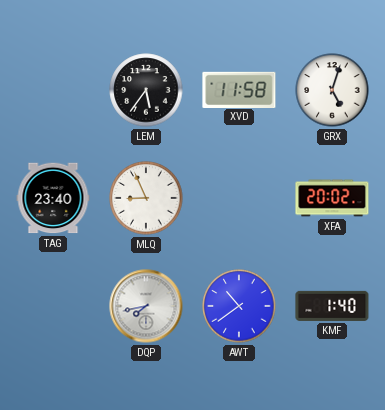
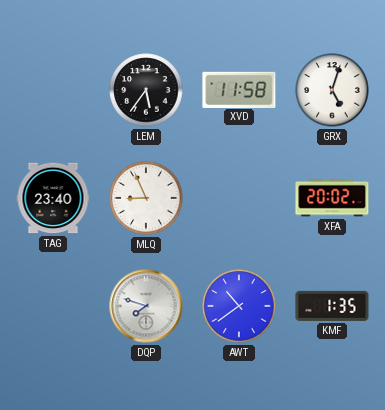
DQP: 7:43 -> 7:48 (146, 306)
KMF: 1:40 -> 1:35 (332, 306)
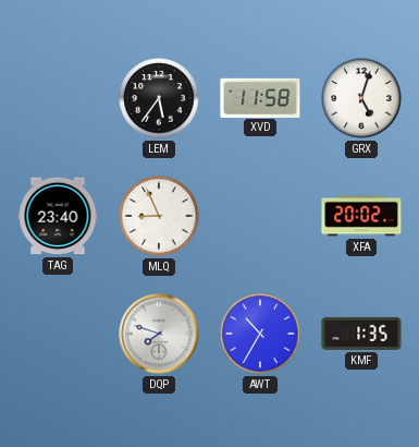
AWT: 10:39 -> 10:35 (260, 334)
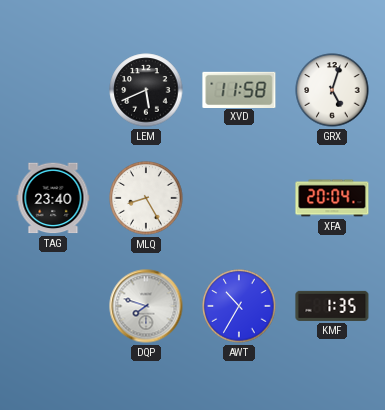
LEM: 5:36 -> 5:41 (146, 90)
MLQ: 8:56 -> 8:25 (146, 198)
XFA: 20:02 -> 20:04 (332, 198)
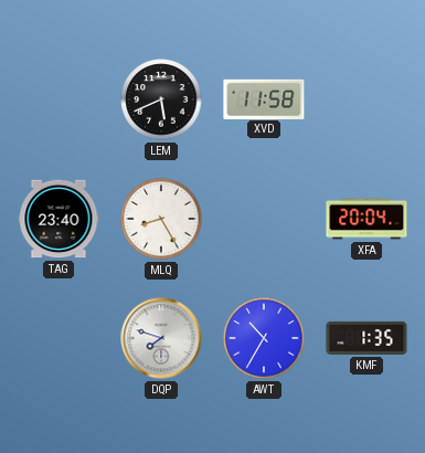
GRX: 5:03 -> none (332, 90)
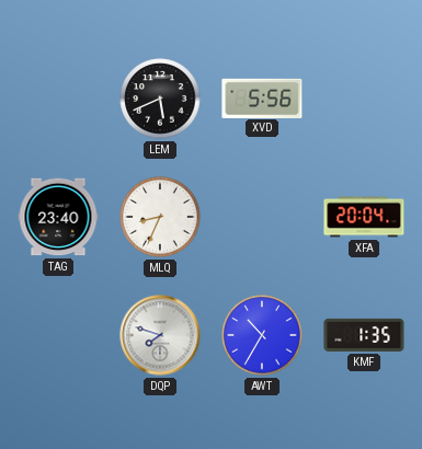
XVD: 11:58 -> 5:56 (262, 97)
MLQ: 8:25 -> 8:34 (160, 217)
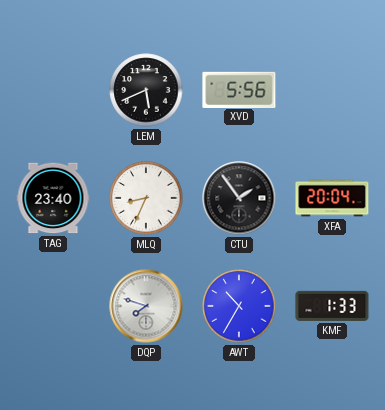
CTU: none -> 1:54 (239, 198)
KMF: 1:35 -> 1:33 (332, 306)
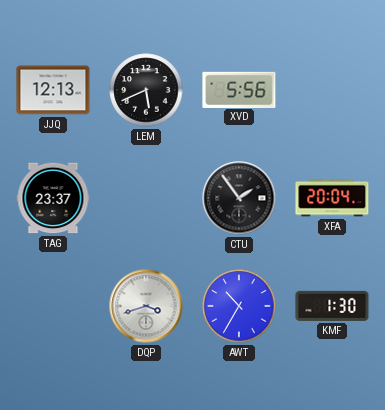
JJQ: none -> 12:13 (53, 90)
TAG: 23:40 -> 23:37 (53, 198)
MLQ: 8:34 -> none (146, 198)
DQP: 7:48 -> 3:42 (146, 306)
KMF: 1:33 -> 1:30 (332, 306)
